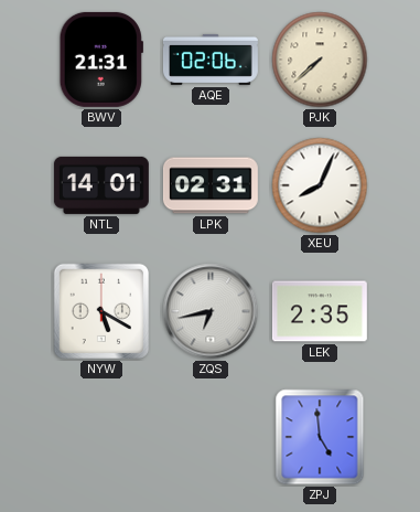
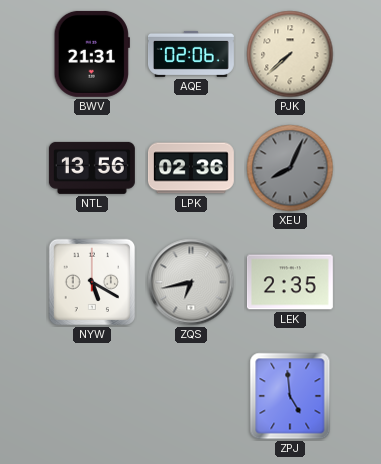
NTL: 14:01 -> 13:56 (92, 168)
LPK: 02:31 -> 02:36 (191, 168)
XEU dial: white -> grey (290, 168)
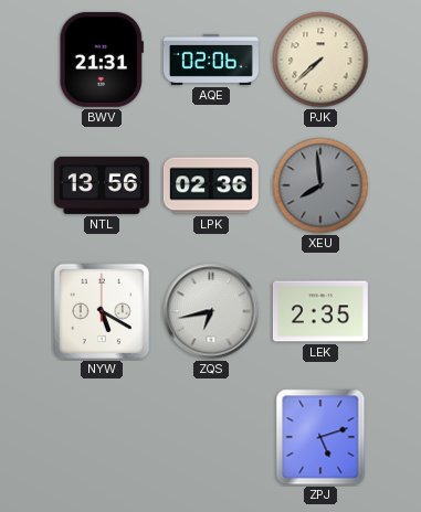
XEU: 8:04 -> 7:59 (320, 185)
ZPJ: 4:59 -> 5:12 (320, 437)
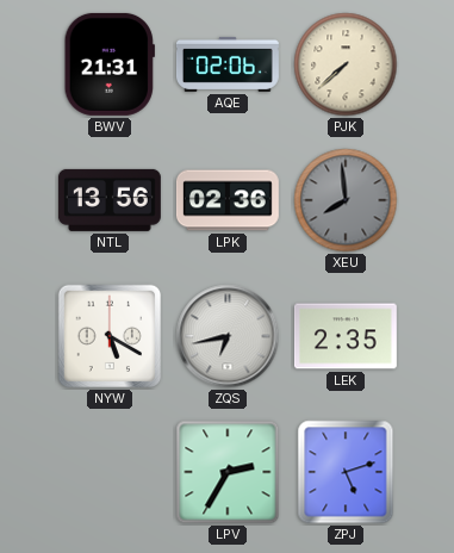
LPV: none -> 2:35 (228, 472)
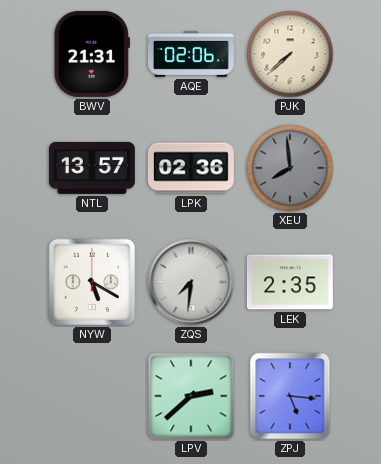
NTL: 13:56 -> 13:57 (92, 168)
ZQS: 6:43 -> 7:31 (191, 282)
LPV: 2:35 -> 2:38 (191, 396)
ZPJ: 5:12 -> 5:16 (290, 396)
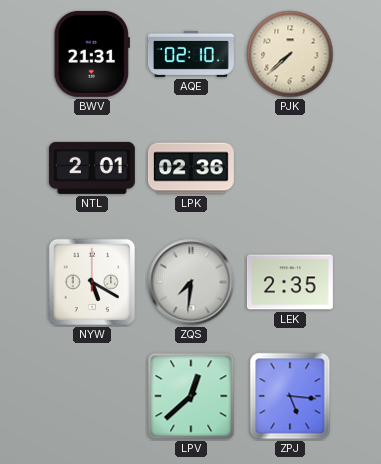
AQE: 02:06 -> 02:10 (191, 54)
NTL: 13:57 -> 2:01 (92, 168)
XEU: 7:59 -> none (290, 168)
LPV: 2:38 -> 12:38 (191, 396)
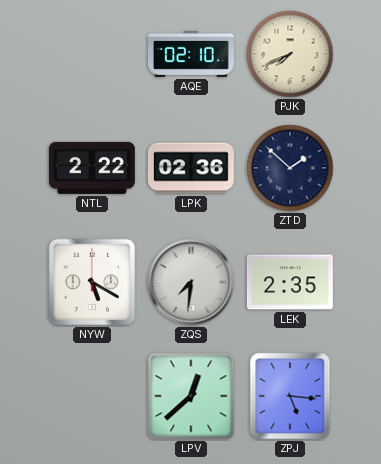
BWV: 21:31 -> none (92, 54)
PJK: 7:38 -> 7:41 (290, 54)
NTL: 2:01 -> 2:22 (92, 168)
ZTD: none -> 1:52 (290, 168)
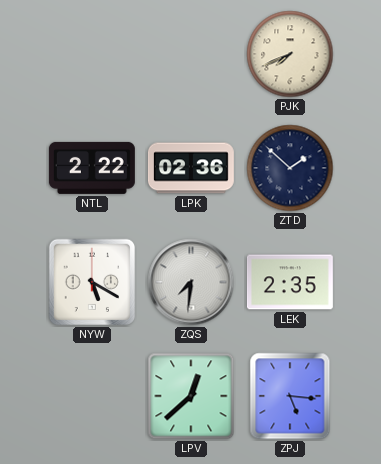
AQE: 02:10 -> none (191, 54)
